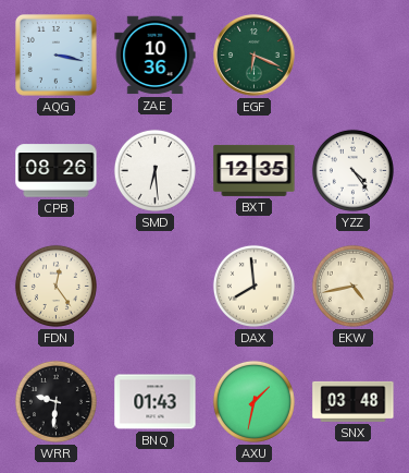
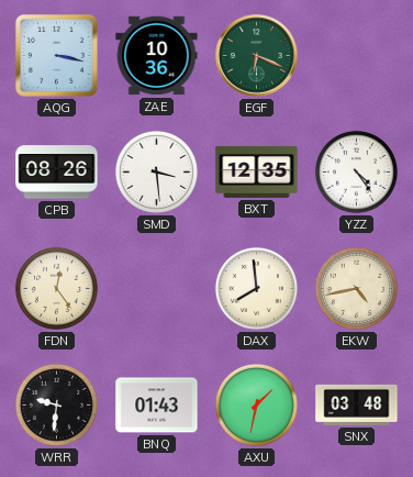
SMD: 6:29 -> 3:29 (156, 171)
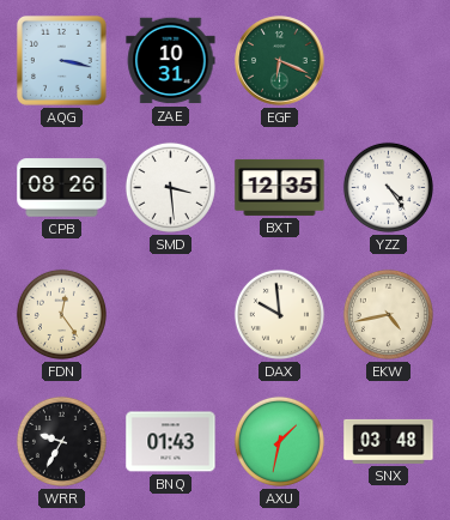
ZAE: 10:36 -> 10:31 (171, 61)
DAX: 7:59 -> 9:59 (279, 314)
WRR: 9:31 -> 9:35 (61, 441)
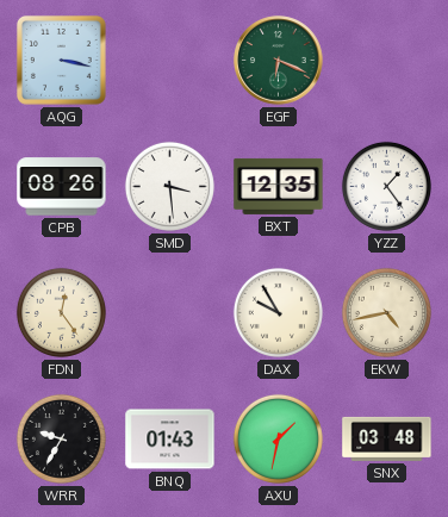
ZAE: 10:31 -> none (171, 61)
YZZ: 4:24 -> 1:24 (386, 186)
DAX: 9:59 -> 9:55 (278, 312)
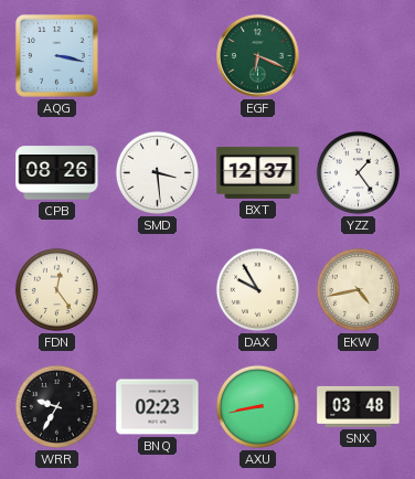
BXT: 12:35 -> 12:37 (258, 172)
BNQ: 01:43 -> 02:23 (158, 407)
AXU: 1:32 -> 8:43 (257, 406)
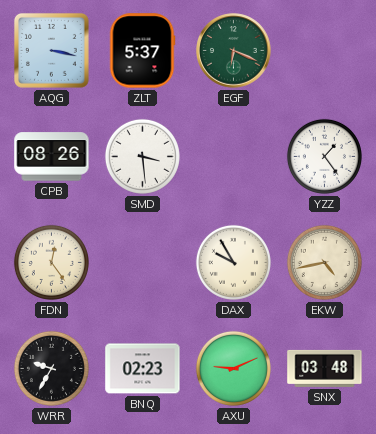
ZLT: none -> 5:37 (142, 51)
BXT: 12:37 -> none (258, 172)
AXU: 8:43 -> 9:11 (233, 368)
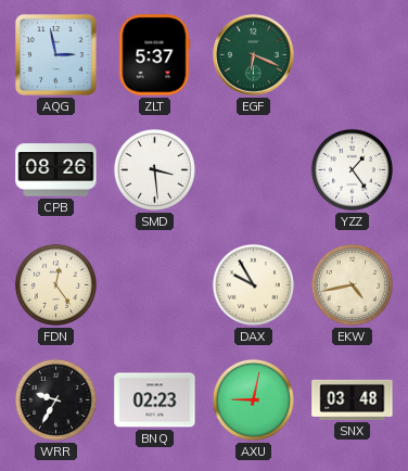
AQG: 3:17 -> 2:58 (55, 54)
AXU: 9:11 -> 9:02 (253, 399)
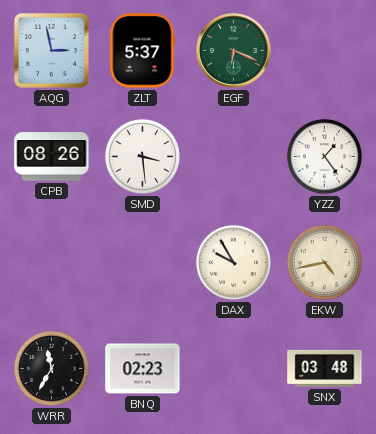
FDN: 12:24 -> none (55, 284)
WRR: 9:35 -> 11:35 (51, 368)
AXU: 9:02 -> none (253, 399)
